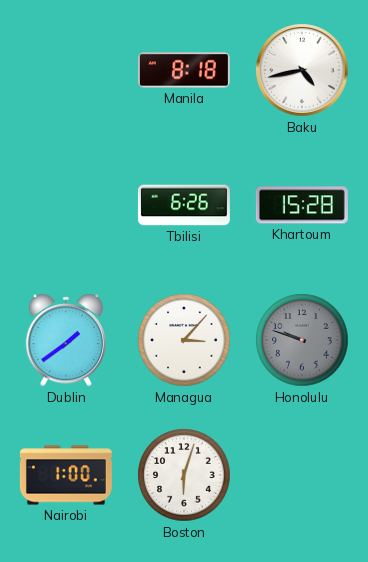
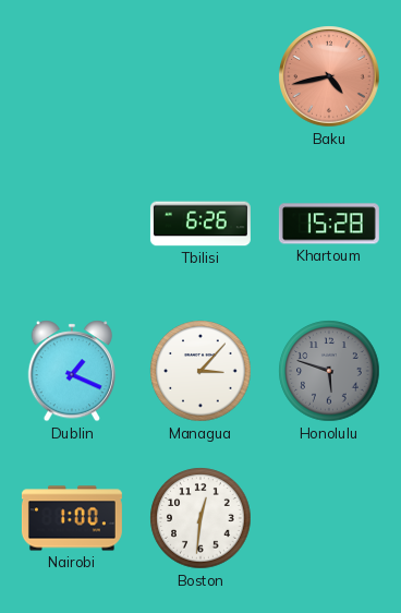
Manila: 8:18 -> none (184, 70)
Baku dial: white -> salmon (329, 76)
Dublin: 1:39 -> 1:19 (72, 371)
Honolulu: 9:48 -> 5:48 (329, 371)
Boston: 6:03 -> 12:31 (200, 518)
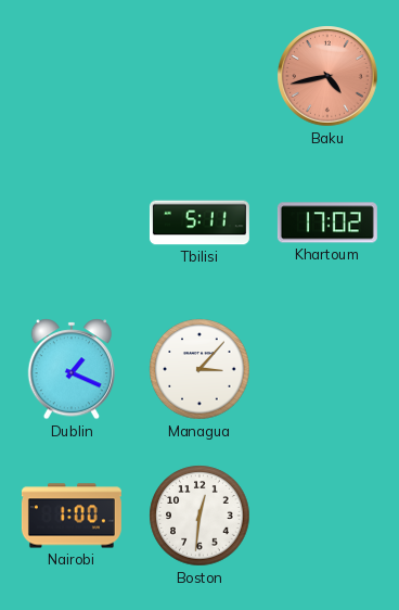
Tbilisi: 6:26 -> 5:11 (200, 223)
Khartoum: 15:28 -> 17:02 (327, 223)
Honolulu: 5:48 -> none (329, 371)
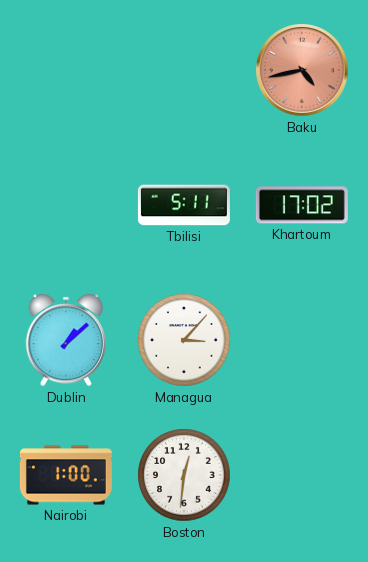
Dublin: 1:19 -> 1:08 (66, 340)
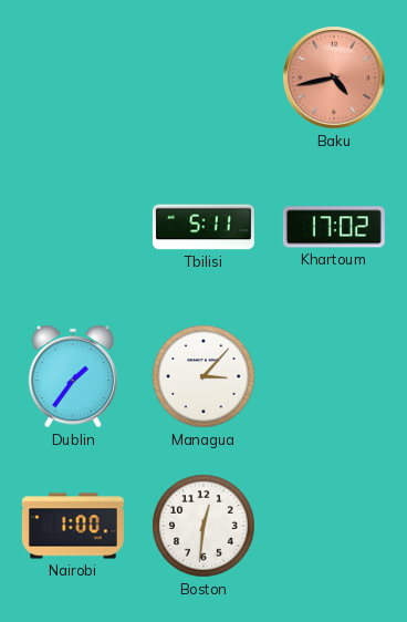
Dublin: 1:08 -> 1:36 (73, 376)
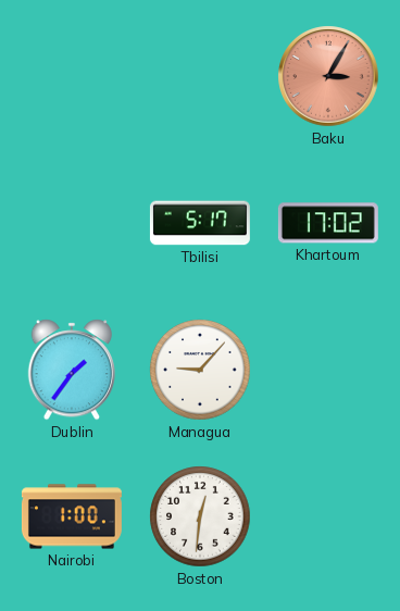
Baku: 4:43 -> 3:05 (328, 76)
Tbilisi: 5:11 -> 5:17 (200, 223)
Managua: 3:07 -> 9:07 (200, 370)
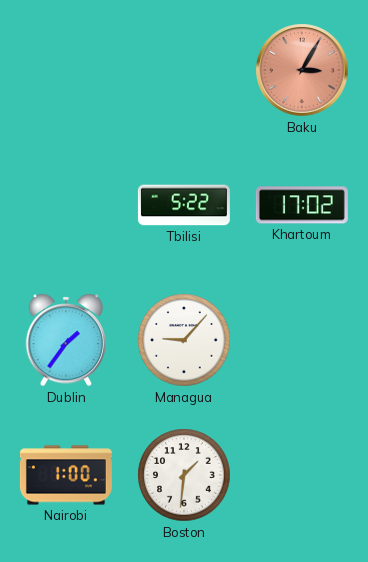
Tbilisi: 5:17 -> 5:22 (184, 205)
Boston: 12:31 -> 1:31 (184, 475)
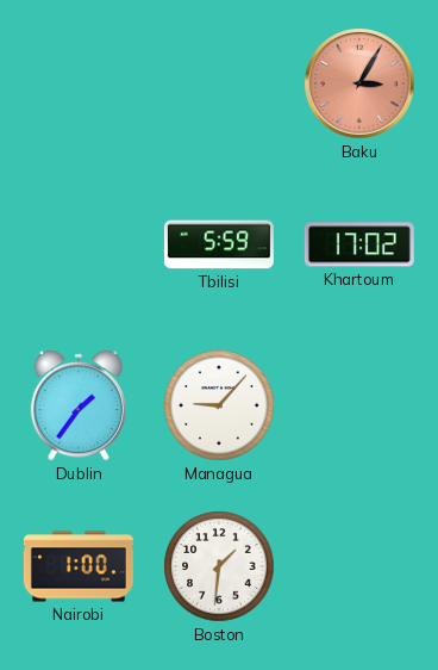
Tbilisi: 5:22 -> 5:59 (219, 244)
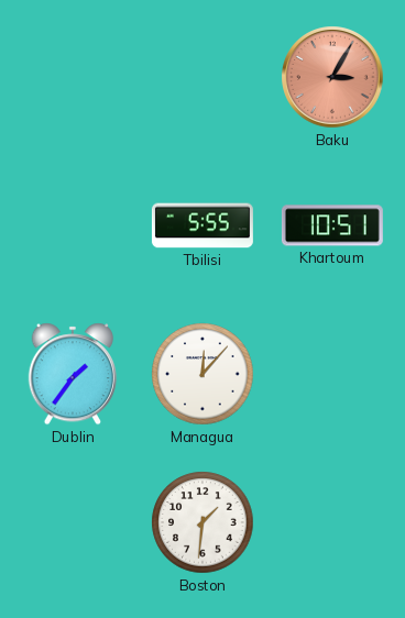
Tbilisi: 5:59 -> 5:55 (202, 225)
Khartoum: 17:02 -> 10:51 (332, 225)
Managua: 9:07 -> 12:07 (202, 374)
Nairobi: 1:00 -> none (79, 566)
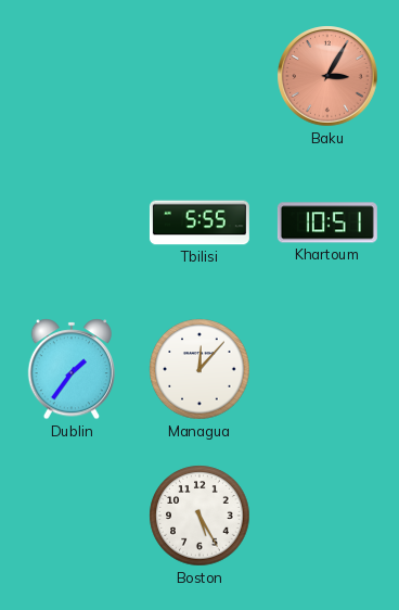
Boston: 1:31 -> 5:25 (200, 516)
